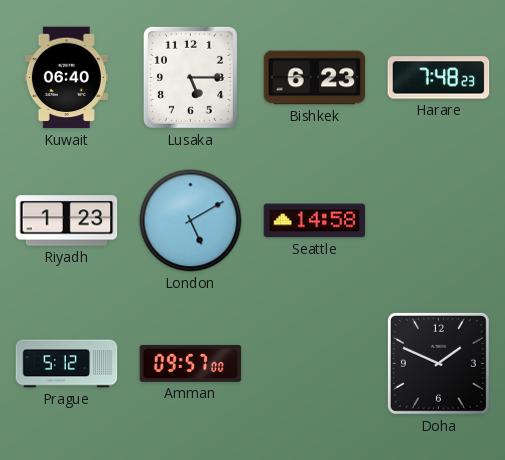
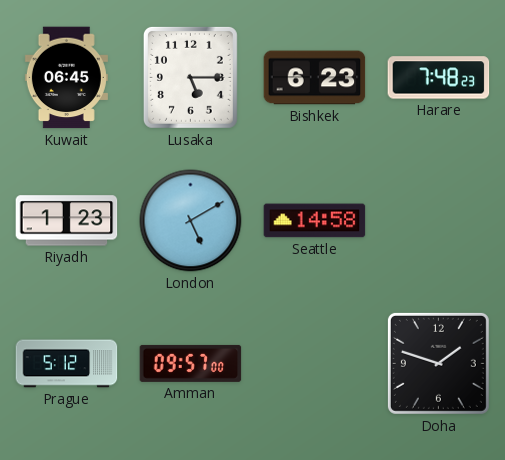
Kuwait: 06:40 -> 06:45 (66, 78)
Doha: 1:49 -> 1:48 (438, 363)
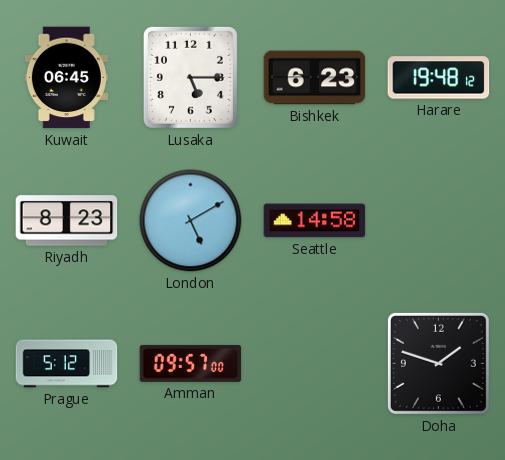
Harare: 7:48 -> 19:48 (439, 78)
Riyadh: 1:23 -> 8:23 (67, 221)
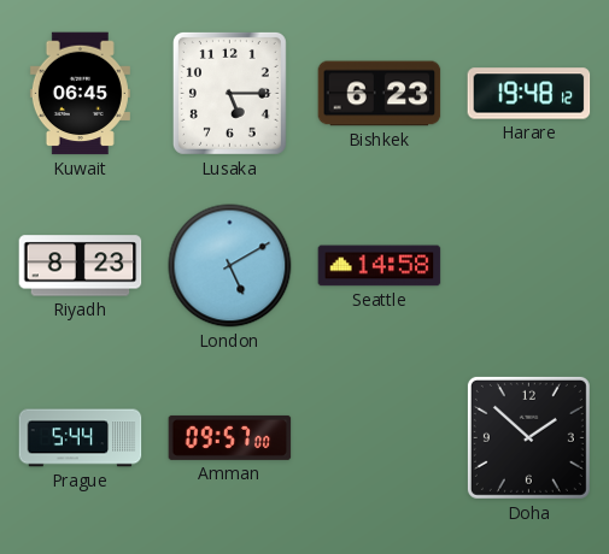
Prague: 5:12 -> 5:44 (81, 438)
Doha: 1:48 -> 1:52 (528, 437)
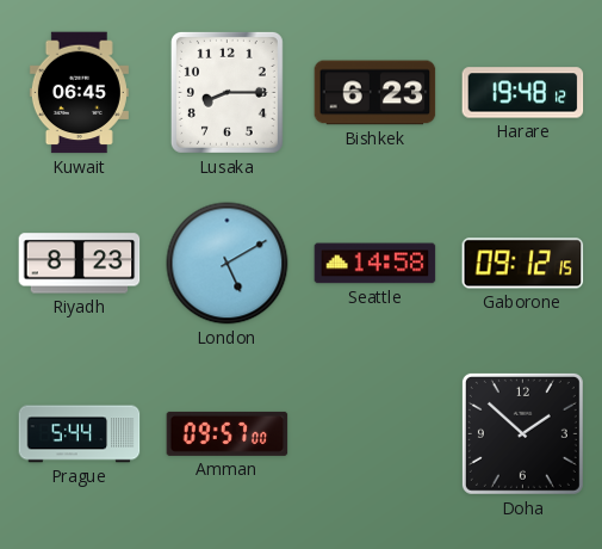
Lusaka: 5:15 -> 8:15 (226, 92)
Gaborone: none -> 09:12 (523, 264)
